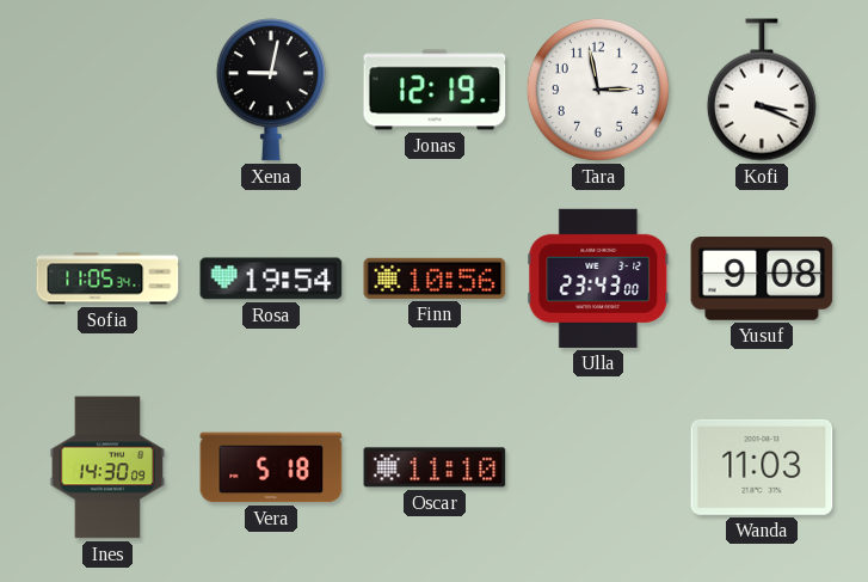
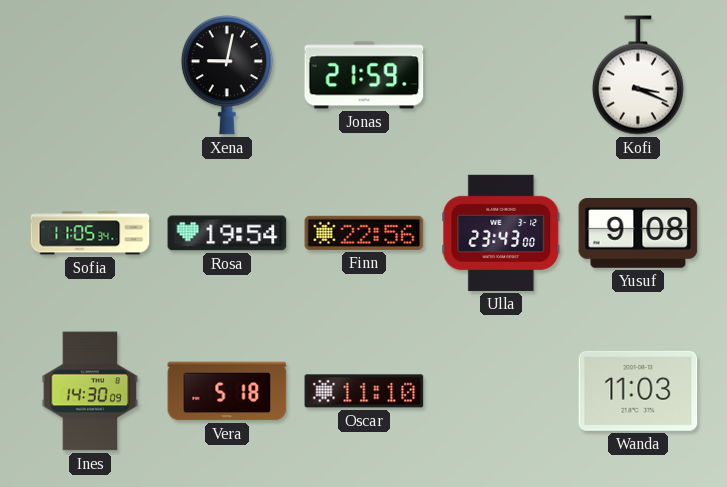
Jonas: 12:19 -> 21:59 (364, 75)
Tara: 2:58 -> none (598, 90)
Finn: 10:56 -> 22:56 (364, 233)
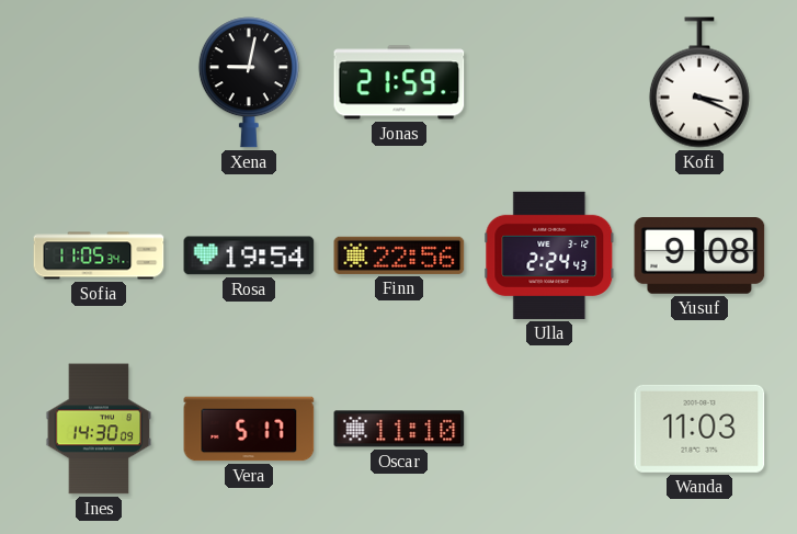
Ulla: 23:43 -> 2:24 (549, 255)
Vera: 5:18 -> 5:17 (249, 429)
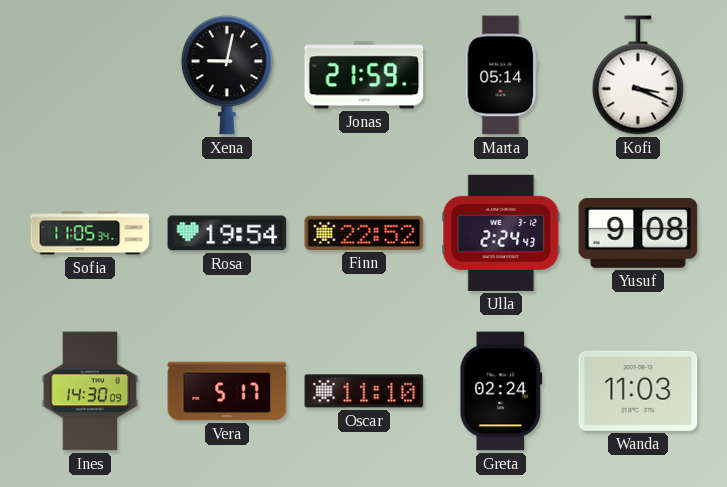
Marta: none -> 05:14 (501, 75)
Finn: 22:56 -> 22:52 (364, 233)
Greta: none -> 02:24 (501, 391)
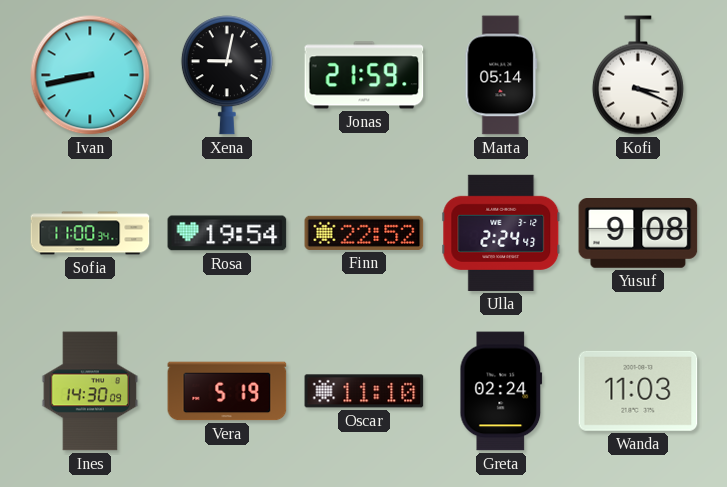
Ivan: none -> 8:43 (90, 75)
Sofia: 11:05 -> 11:00 (90, 233)
Vera: 5:17 -> 5:19 (227, 391)
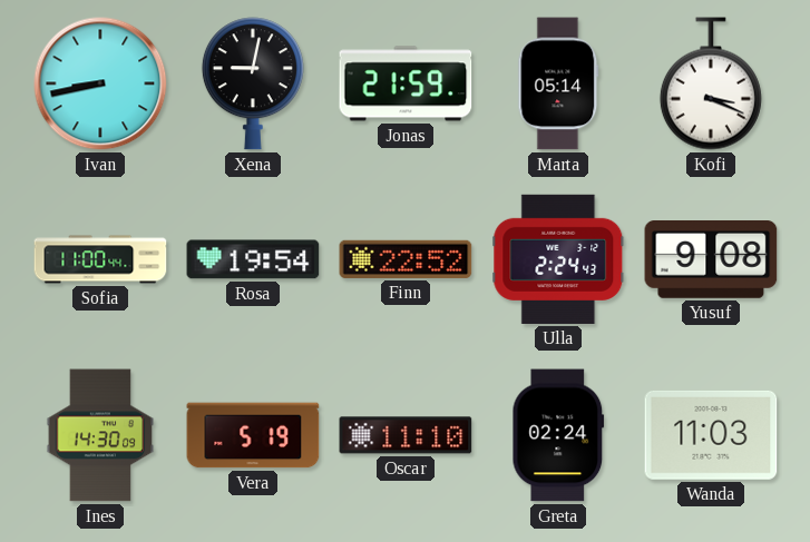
Sofia: 11:00:34 -> 11:00:44 (100, 259)
